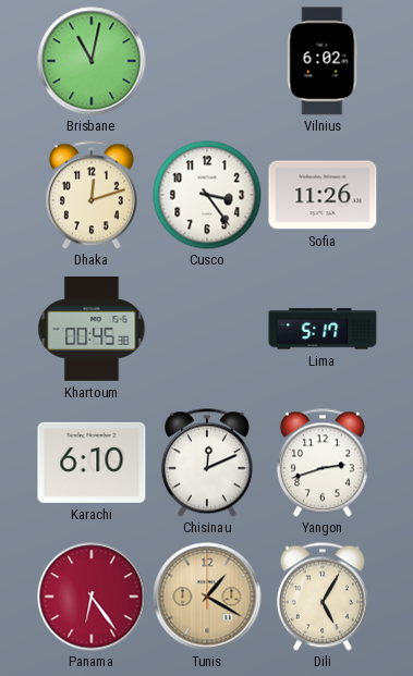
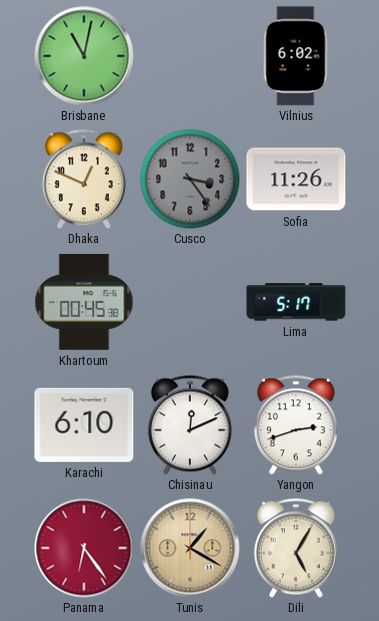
Dhaka: 12:12 -> 12:49 (84, 179)
Cusco dial: white -> grey (190, 179)
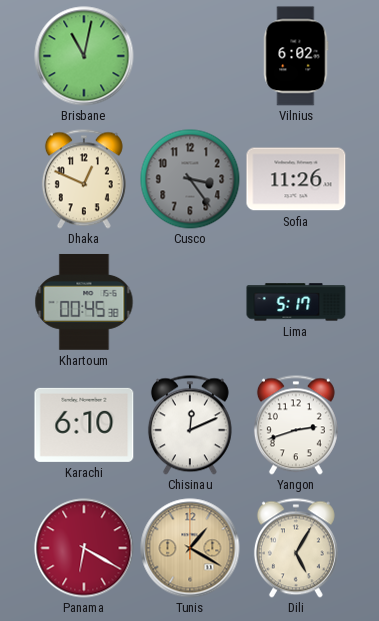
Panama: 6:24 -> 6:20 (84, 548)
